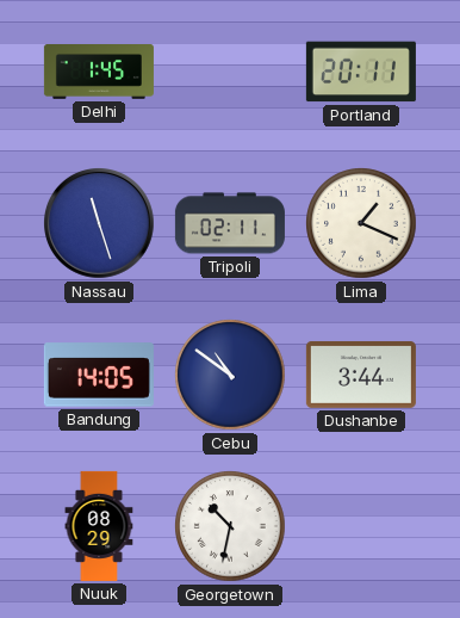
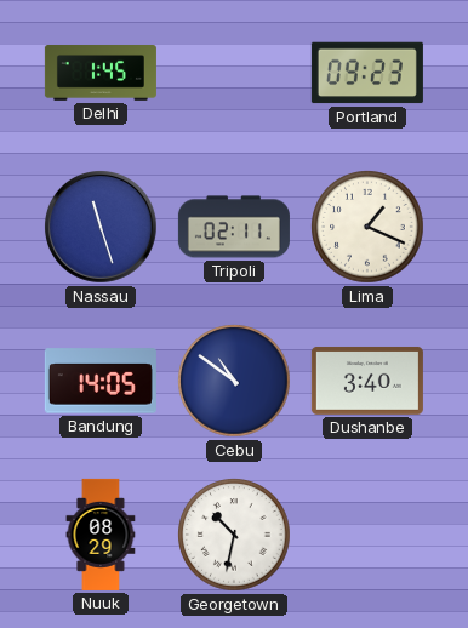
Portland: 20:11 -> 09:23 (367, 73)
Dushanbe: 3:44 -> 3:40 (367, 381)
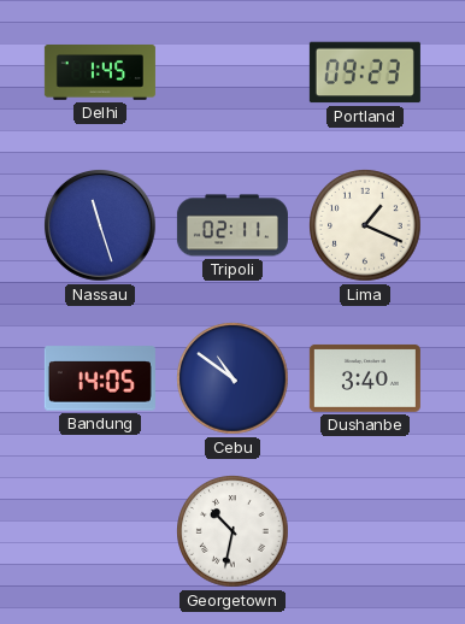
Nuuk: 08:29 -> none (101, 535)
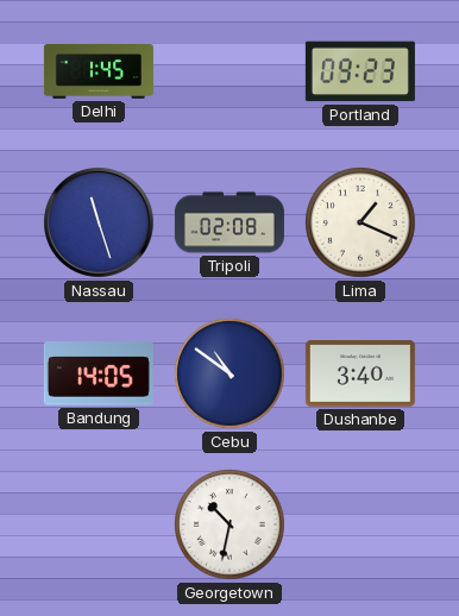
Tripoli: 02:11 -> 02:08 (229, 222)
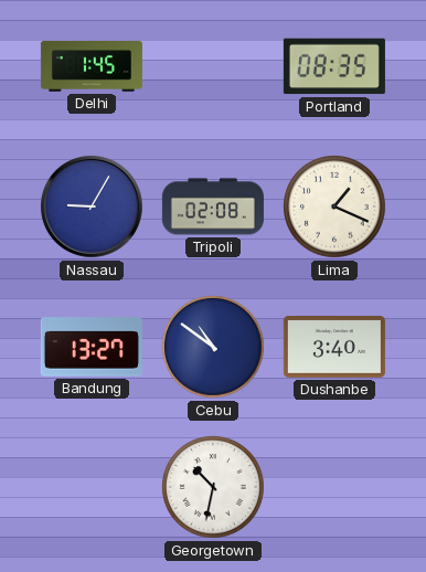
Portland: 09:23 -> 08:35 (334, 66)
Nassau: 11:27 -> 9:05 (93, 208)
Bandung: 14:05 -> 13:27 (92, 347)
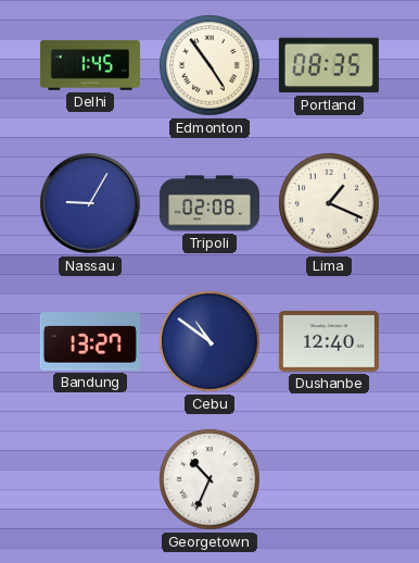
Edmonton: none -> 4:54 (210, 65)
Dushanbe: 3:40 -> 12:40 (329, 341)
Georgetown: 10:32 -> 10:34 (210, 479)
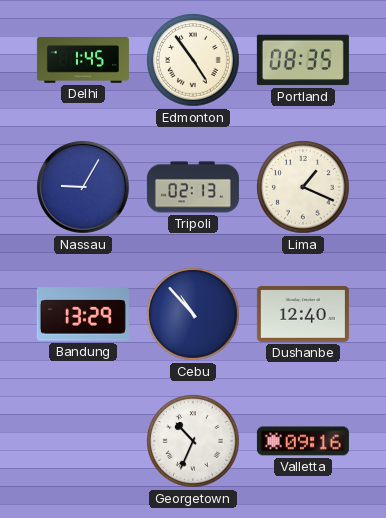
Tripoli: 02:08 -> 02:13 (193, 187)
Bandung: 13:27 -> 13:29 (83, 314)
Cebu: 10:51 -> 10:53 (193, 314)
Valletta: none -> 09:16 (303, 441)
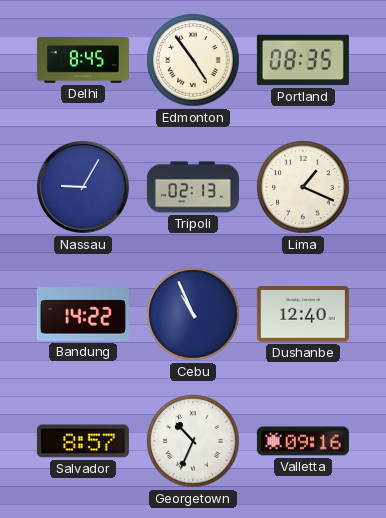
Delhi: 1:45 -> 8:45 (83, 61)
Bandung: 13:29 -> 14:22 (83, 314)
Cebu: 10:53 -> 10:56 (193, 314)
Salvador: none -> 8:57 (83, 441)
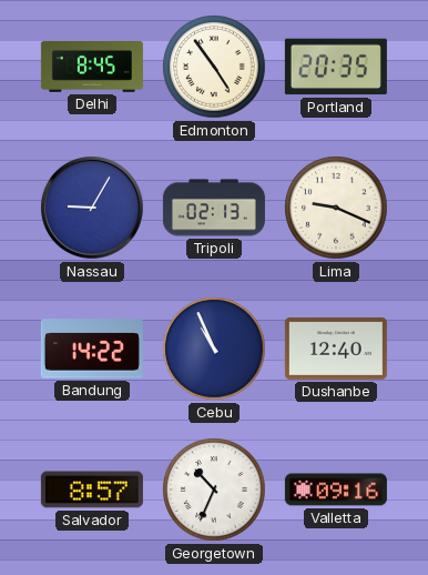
Portland: 08:35 -> 20:35 (336, 67)
Lima: 1:19 -> 9:19 (336, 208)
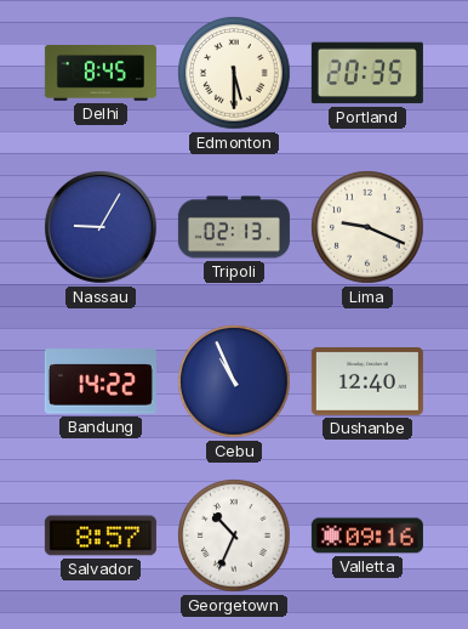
Edmonton: 4:54 -> 5:30 (234, 73)
